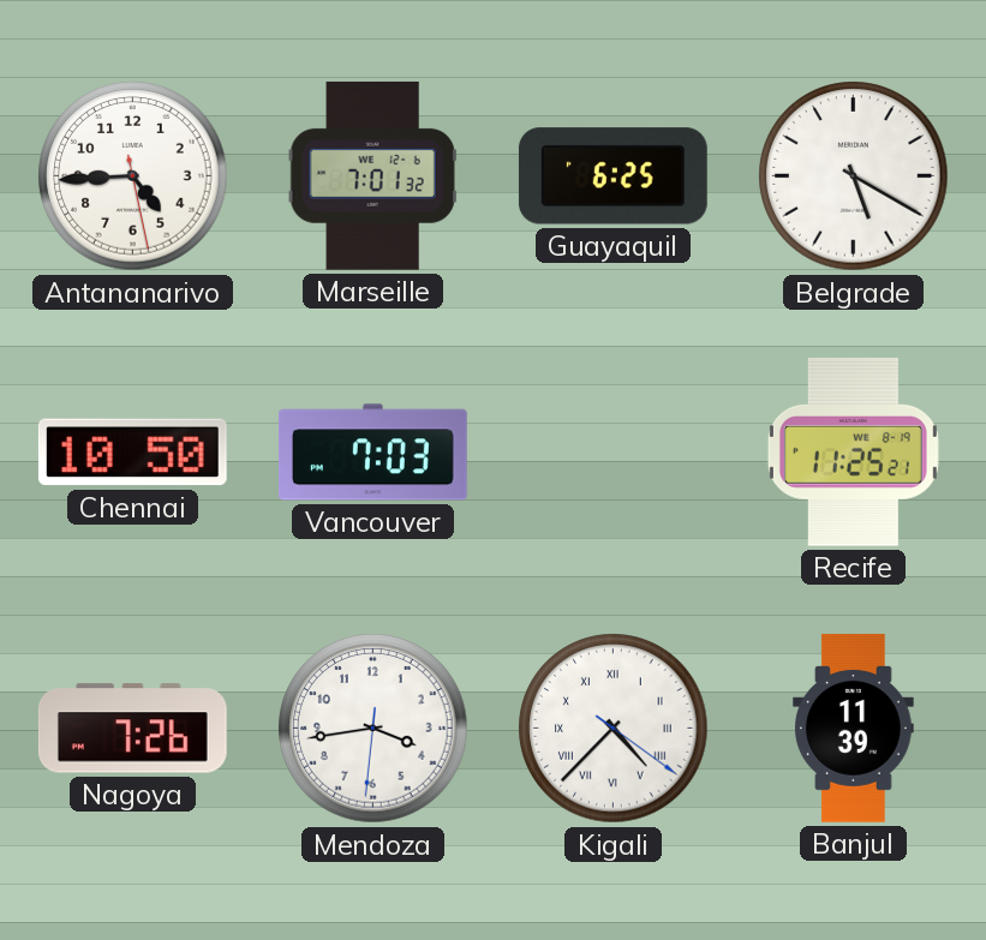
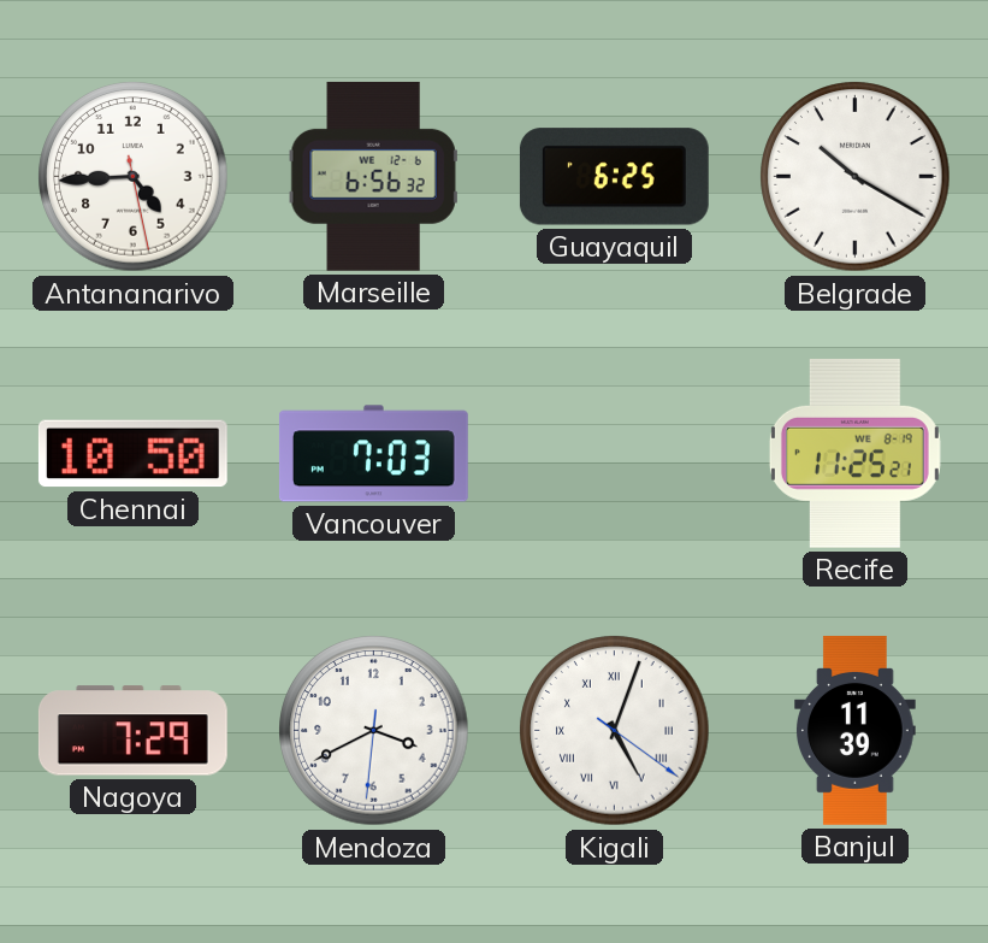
Marseille: 7:01 -> 6:56 (373, 176)
Belgrade: 5:20 -> 10:20 (856, 177)
Nagoya: 7:26 -> 7:29 (132, 731)
Mendoza: 3:43 -> 3:40 (374, 731)
Kigali: 4:37 -> 5:03 (615, 731)
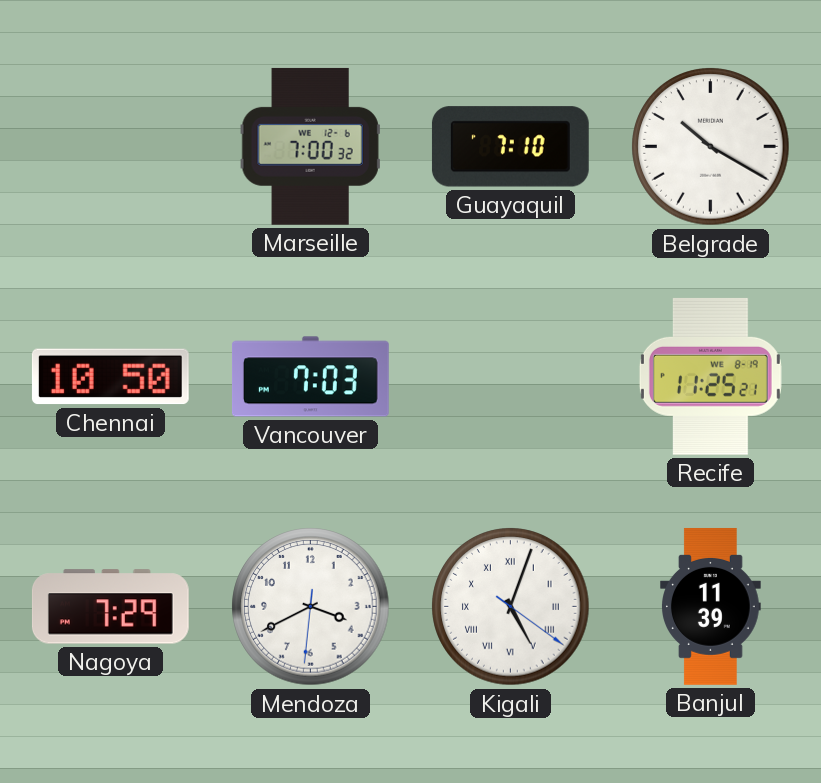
Antananarivo: 4:44 -> none (134, 177)
Marseille: 6:56 -> 7:00 (310, 146)
Guayaquil: 6:25 -> 7:10 (510, 147)
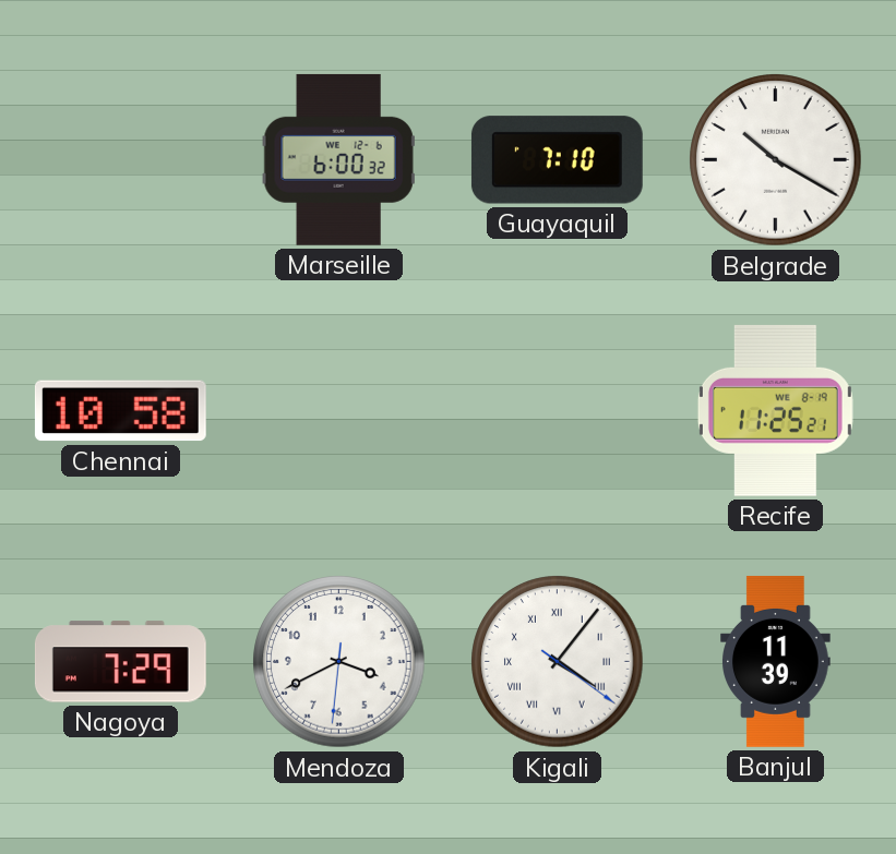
Marseille: 7:00 -> 6:00 (338, 159)
Chennai: 10:50 -> 10:58 (120, 411)
Vancouver: 7:03 -> none (310, 377)
Kigali: 5:03 -> 4:06 (558, 662)
